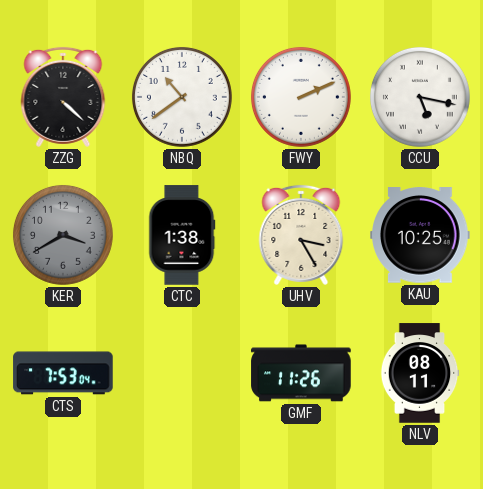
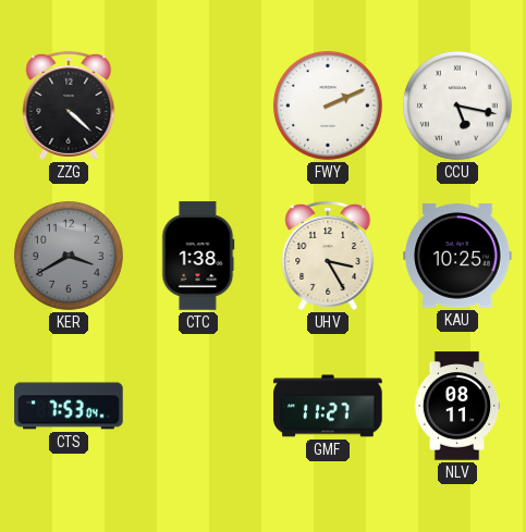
NBQ: 10:39 -> none (182, 97)
GMF: 11:26 -> 11:27 (328, 406)
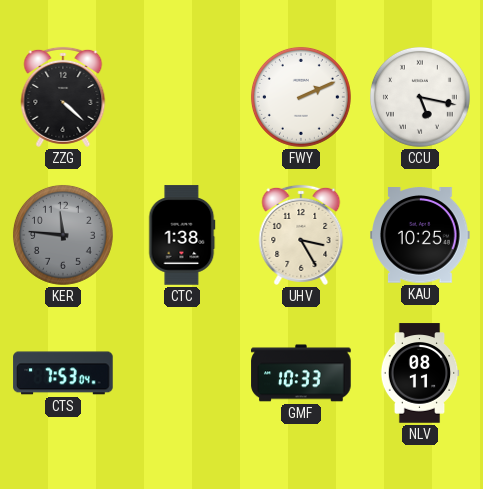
KER: 3:40 -> 11:46 (63, 235)
GMF: 11:27 -> 10:33 (301, 373)
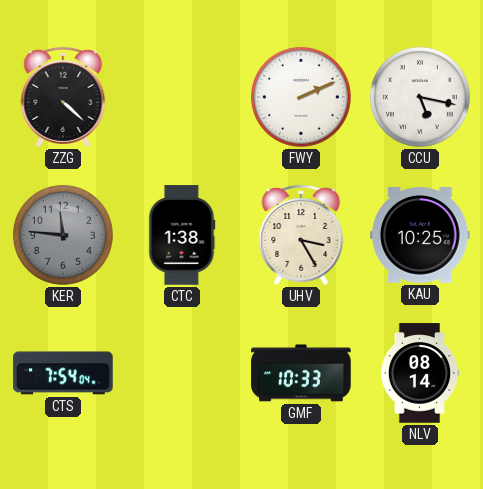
CTS: 7:53 -> 7:54 (63, 373)
NLV: 08:11 -> 08:14 (420, 373)
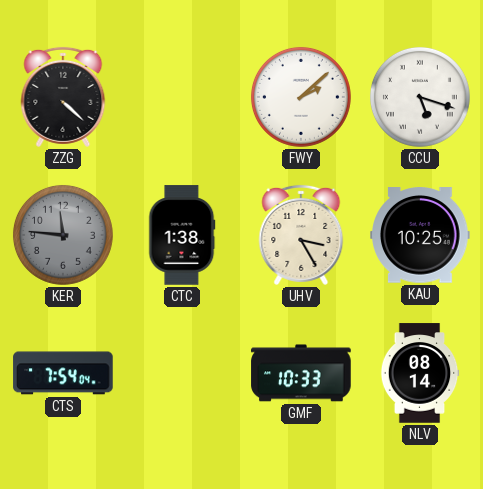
FWY: 2:11 -> 2:08 (301, 97)
CCU: 5:17 -> 5:18 (420, 97)
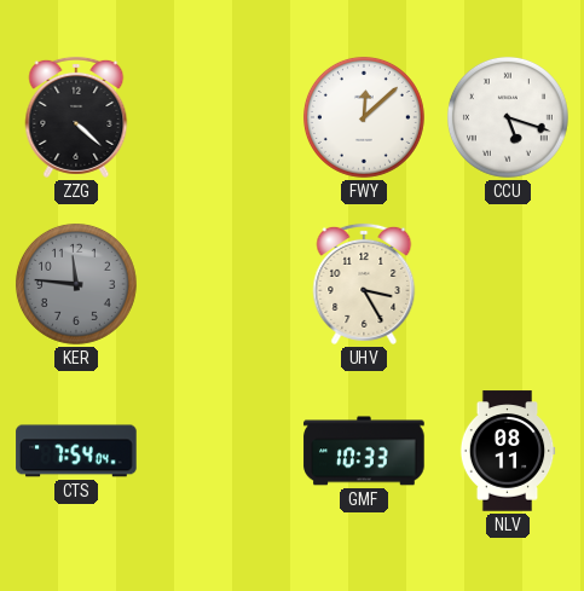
FWY: 2:08 -> 12:08 (364, 117)
CTC: 1:38 -> none (182, 235)
KAU: 10:25 -> none (420, 235)
NLV: 08:14 -> 08:11 (508, 451)
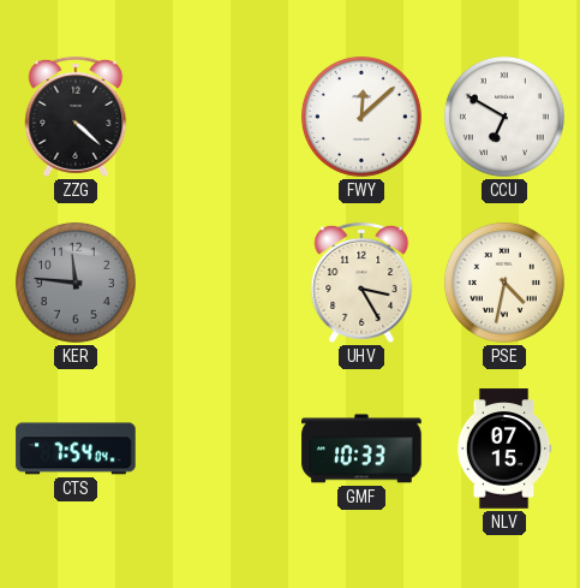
CCU: 5:18 -> 6:50 (504, 117)
PSE: none -> 4:32 (504, 283)
NLV: 08:11 -> 07:15 (504, 449)
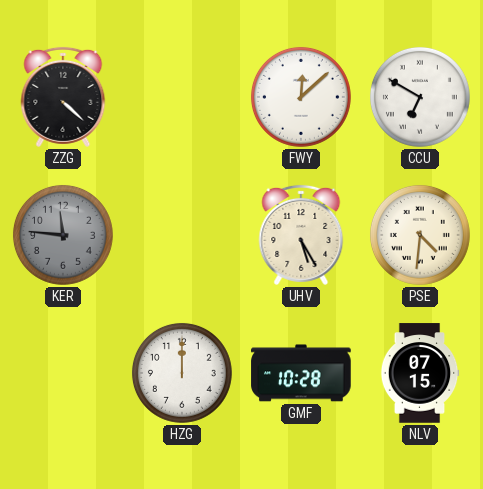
UHV: 3:25 -> 5:25 (301, 235)
PSE: 4:32 -> 4:31 (420, 235)
CTS: 7:54 -> none (76, 449)
HZG: none -> 12:00 (182, 373)
GMF: 10:33 -> 10:28 (301, 373)
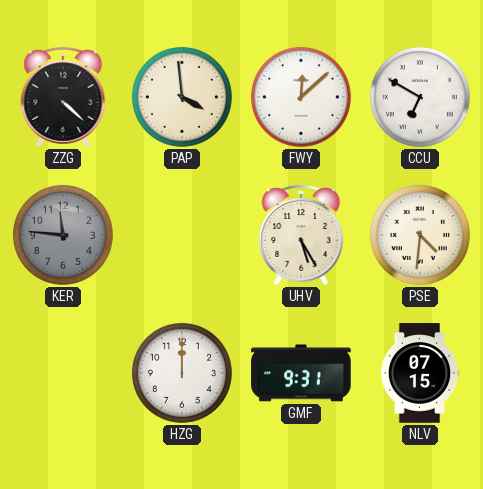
PAP: none -> 3:59 (182, 97)
GMF: 10:28 -> 9:31 (301, 373)
